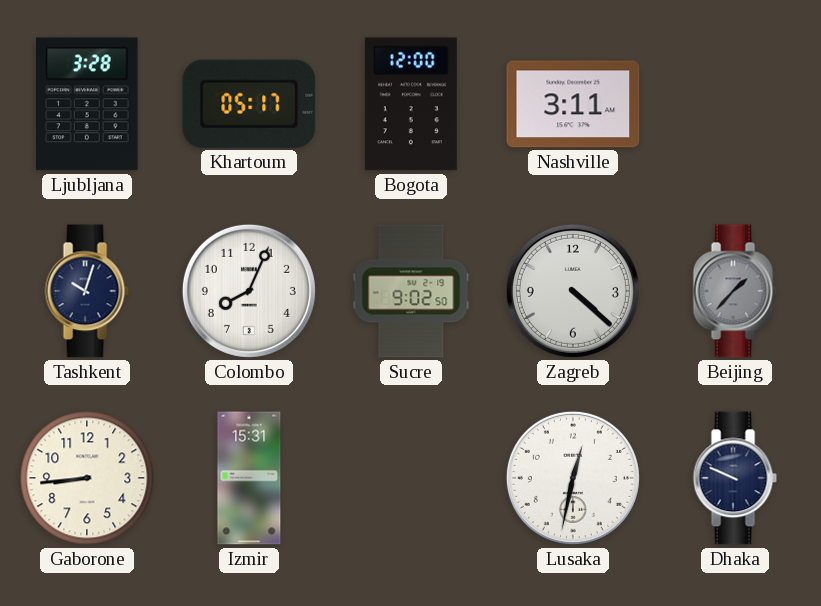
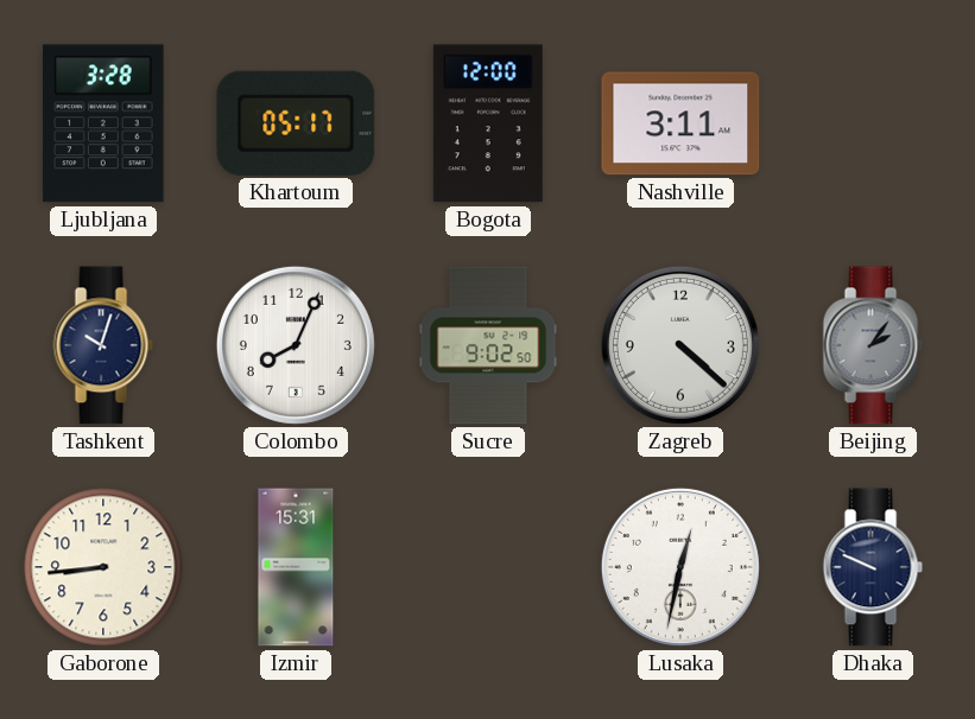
Beijing: 1:37 -> 2:06 (873, 345)
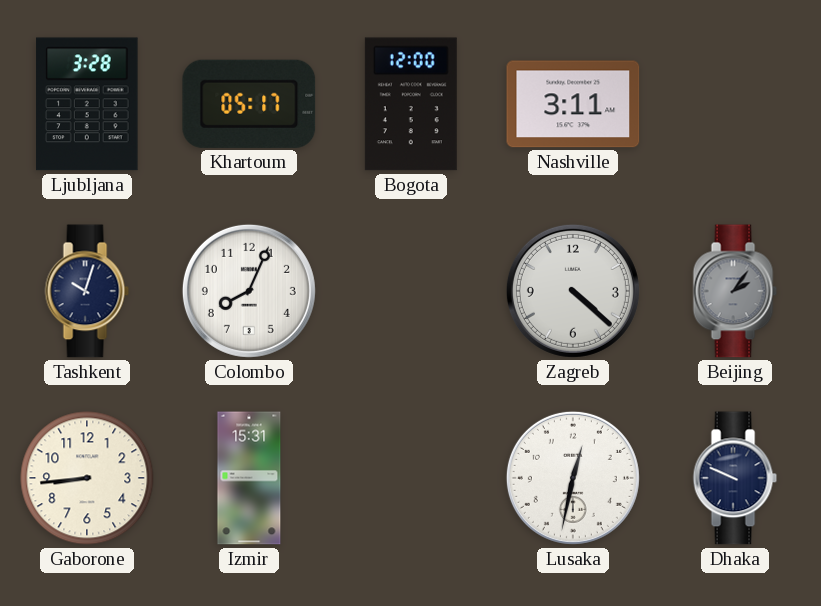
Sucre: 9:02 -> none (488, 345)
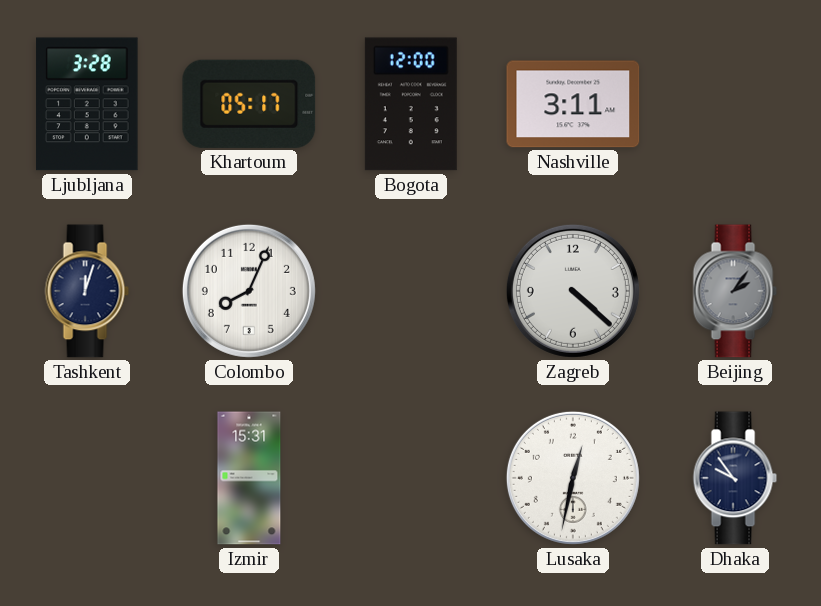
Tashkent: 10:03 -> 12:03 (87, 291)
Gaborone: 8:44 -> none (87, 478)
Dhaka: 9:49 -> 9:54 (735, 478)
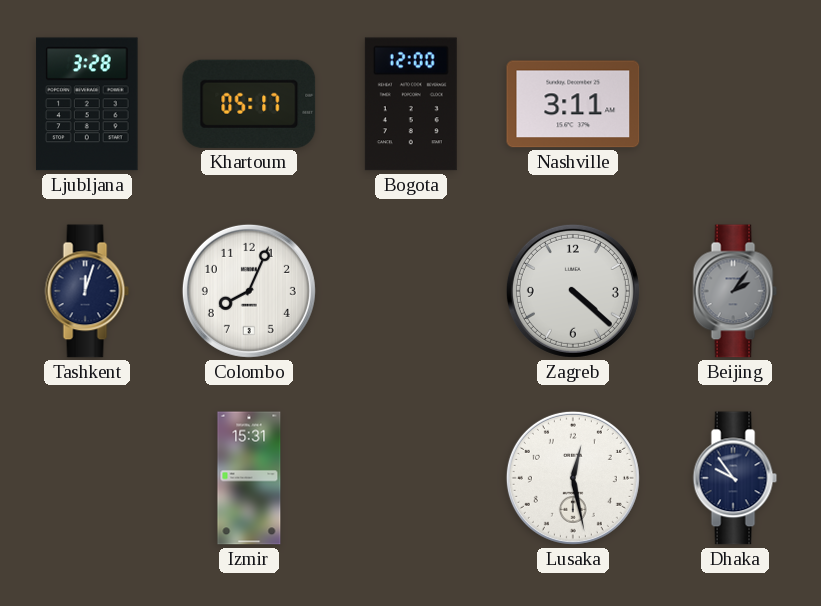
Lusaka: 12:32 -> 12:28 (573, 478)
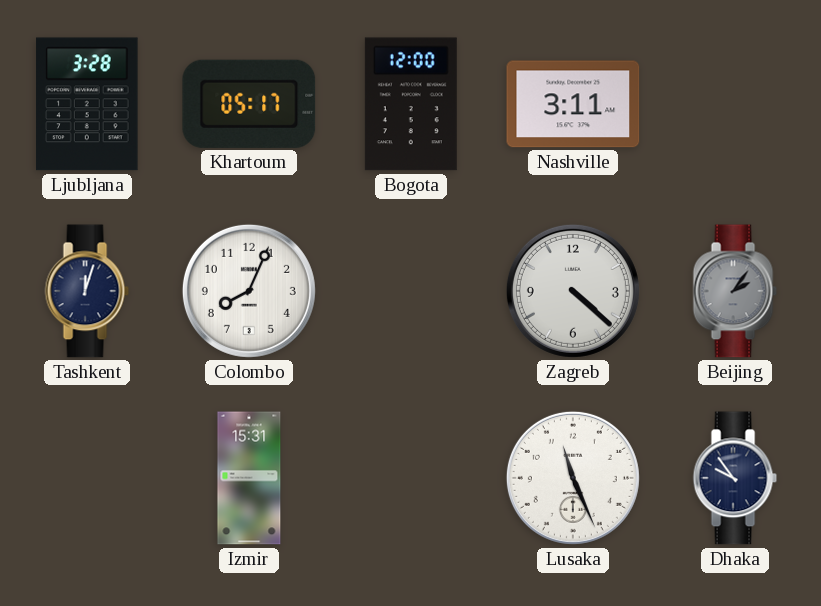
Lusaka: 12:28 -> 11:26 (573, 478)
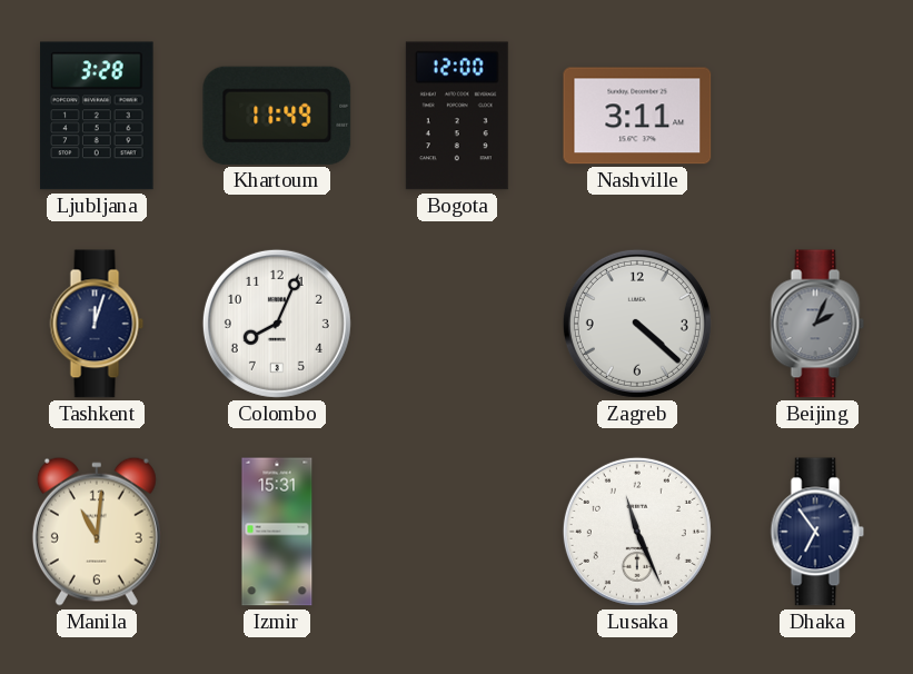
Khartoum: 05:17 -> 11:49 (277, 116)
Beijing: 2:06 -> 2:04 (817, 324)
Manila: none -> 11:01 (97, 532)
Dhaka: 9:54 -> 6:54 (817, 532)
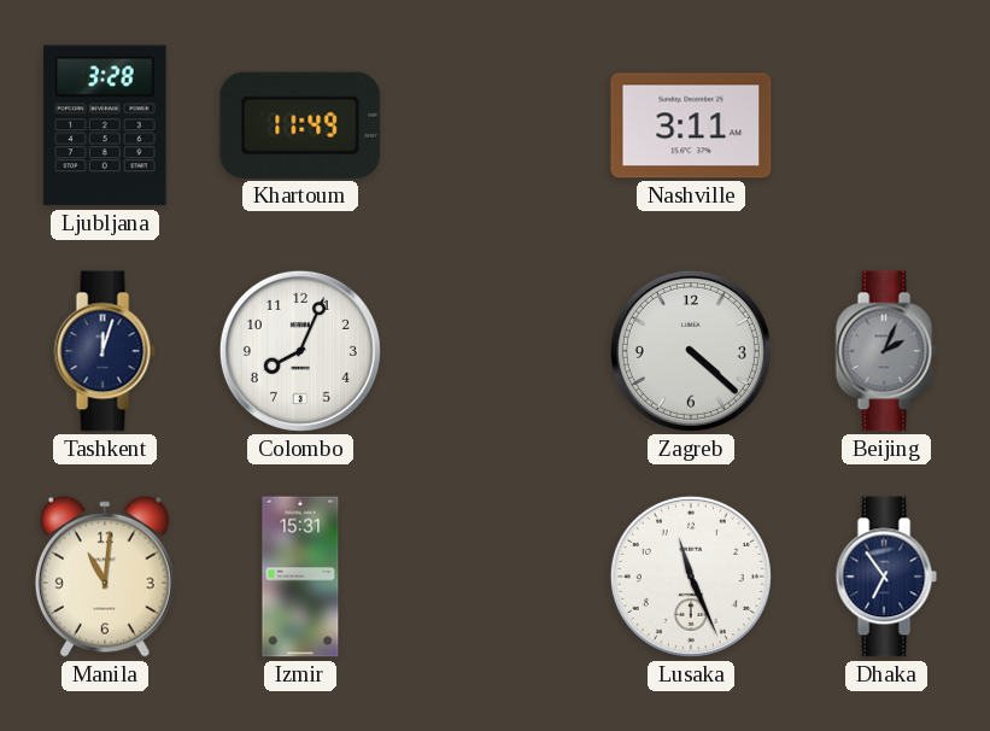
Bogota: 12:00 -> none (457, 116)
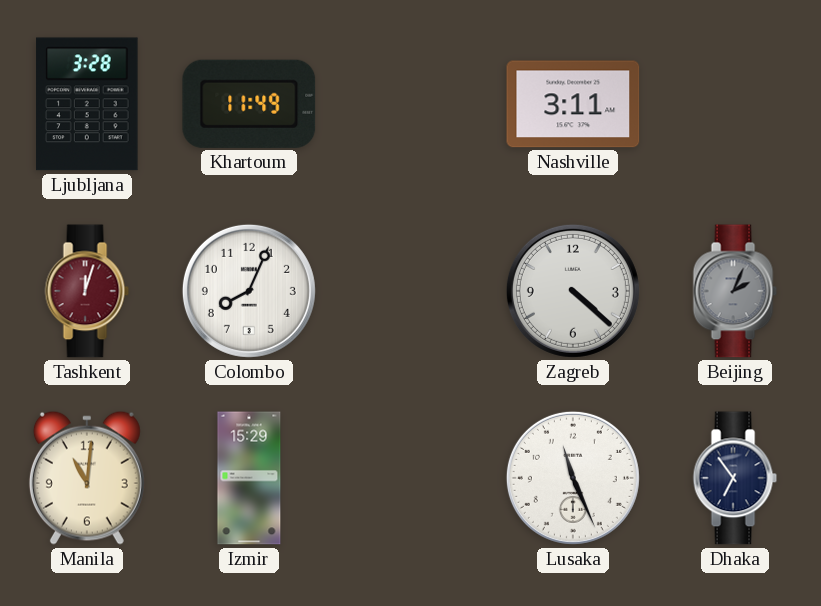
Tashkent dial: navy -> burgundy (87, 291)
Izmir: 15:31 -> 15:29 (249, 478)
